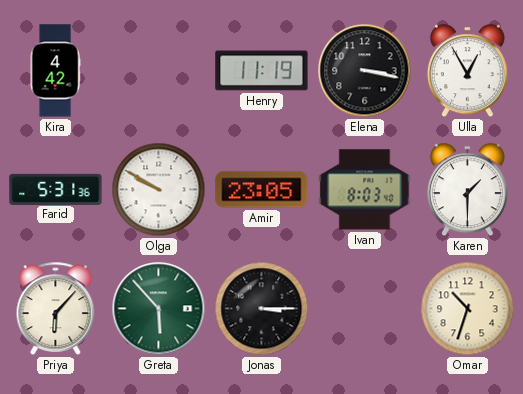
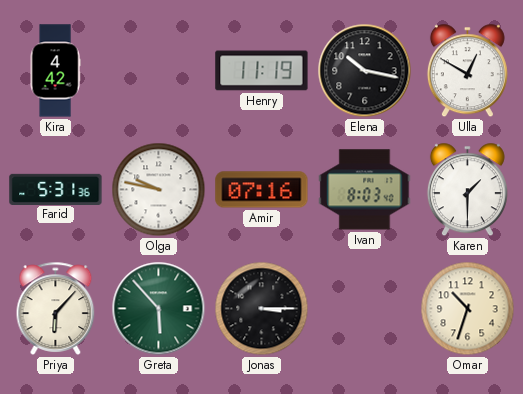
Elena: 3:17 -> 10:17 (365, 71)
Ulla: 12:55 -> 12:50 (467, 71)
Olga: 9:50 -> 9:47 (159, 190)
Amir: 23:05 -> 07:16 (262, 190)
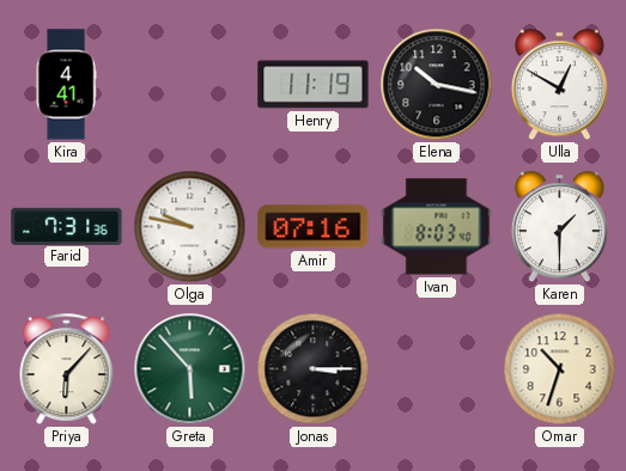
Kira: 4:42 -> 4:41 (66, 85)
Farid: 5:31 -> 7:31 (67, 226)
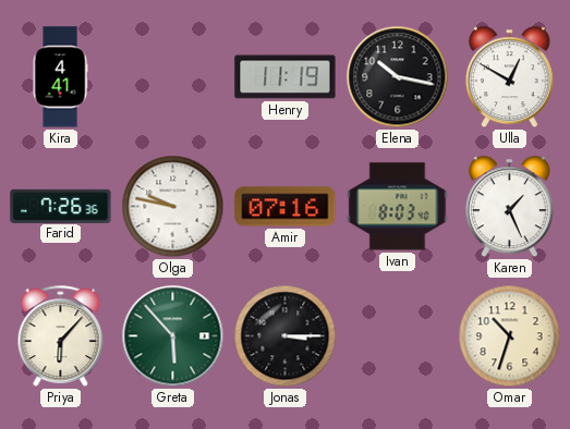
Farid: 7:31 -> 7:26 (61, 206)
Karen: 1:30 -> 1:26 (509, 207)
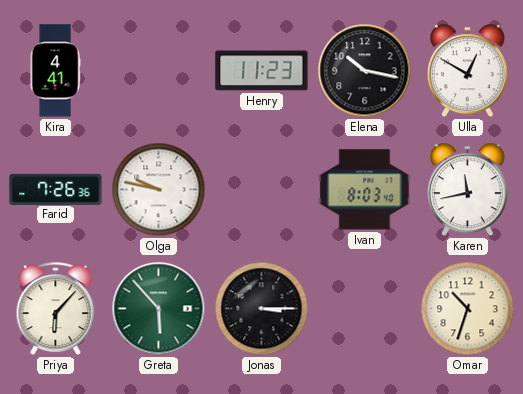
Henry: 11:19 -> 11:23 (262, 71)
Amir: 07:16 -> none (286, 207)
Karen: 1:26 -> 11:43 (467, 190)
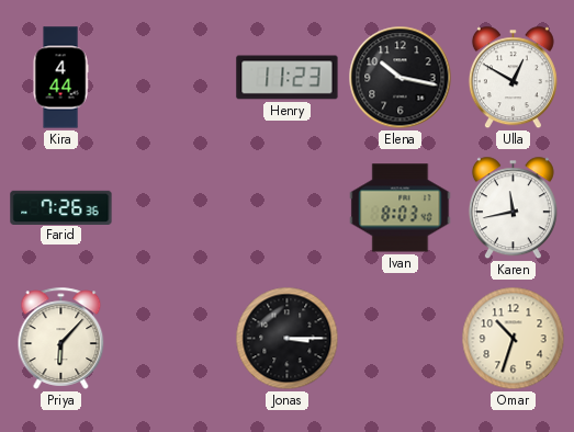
Kira: 4:41 -> 4:44 (60, 78)
Olga: 9:47 -> none (159, 190)
Greta: 5:53 -> none (159, 309)
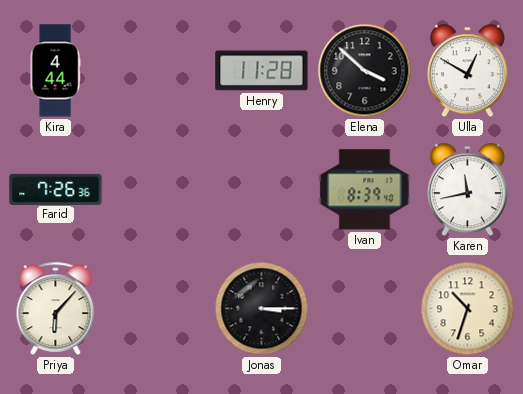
Henry: 11:23 -> 11:28 (262, 71)
Elena: 10:17 -> 3:52 (365, 71)
Ivan: 8:03 -> 8:39 (365, 190)
